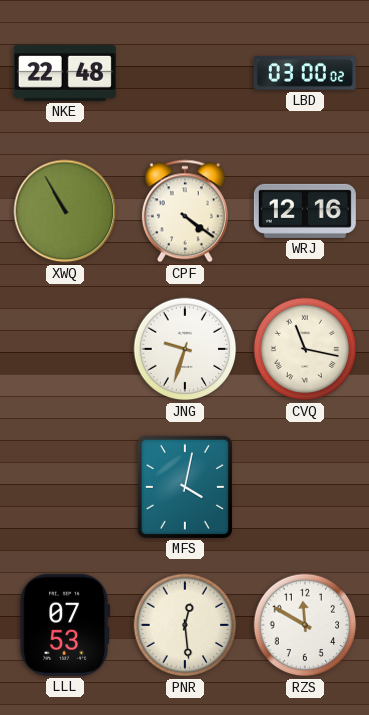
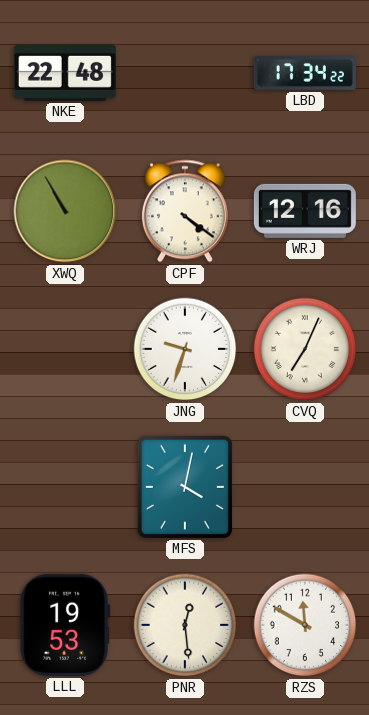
LBD: 03:00 -> 17:34 (305, 74)
CVQ: 11:17 -> 7:04 (305, 349)
LLL: 07:53 -> 19:53 (65, 625)
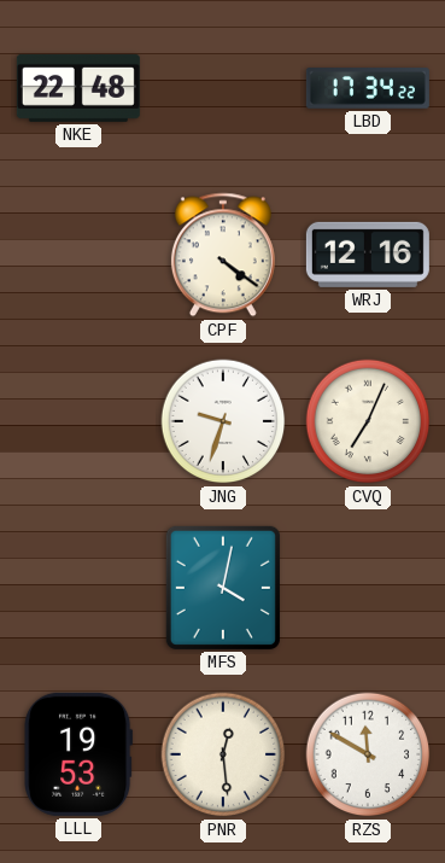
XWQ: 10:55 -> none (65, 211)
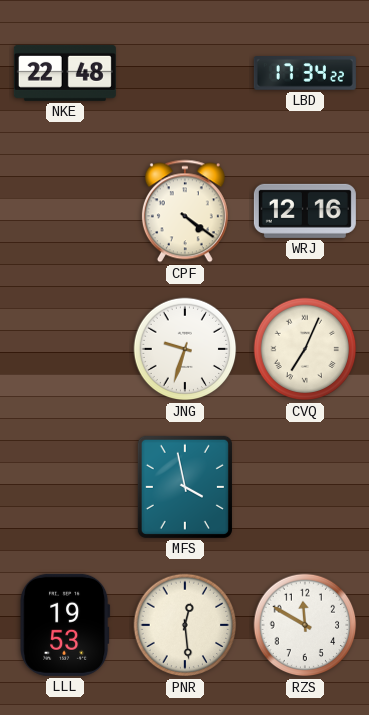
MFS: 4:02 -> 3:58 (185, 487)
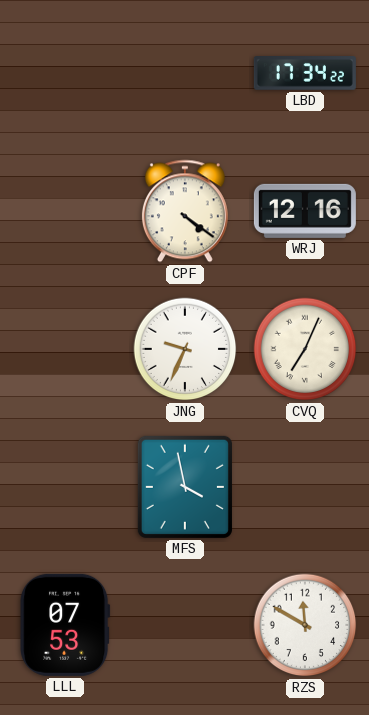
NKE: 22:48 -> none (65, 73)
JNG: 9:33 -> 9:34 (185, 349)
LLL: 19:53 -> 07:53 (65, 625)
PNR: 12:29 -> none (185, 625)
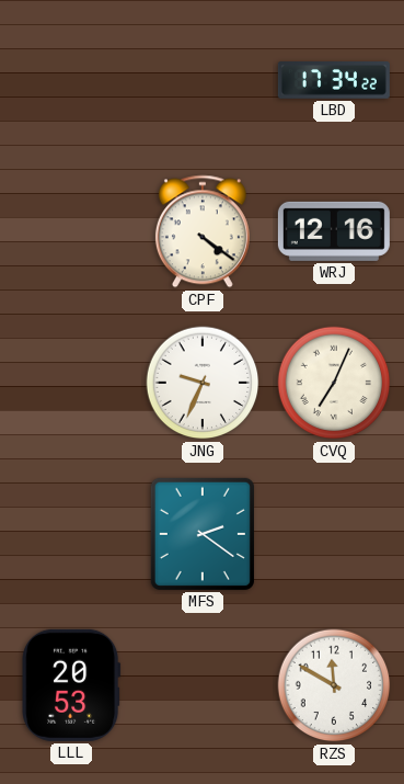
MFS: 3:58 -> 2:21 (203, 534)
LLL: 07:53 -> 20:53 (71, 685)
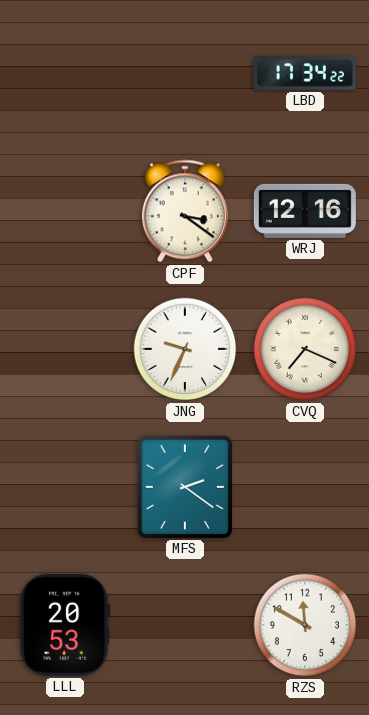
CPF: 4:21 -> 3:21 (185, 211)
CVQ: 7:04 -> 7:19 (305, 349)
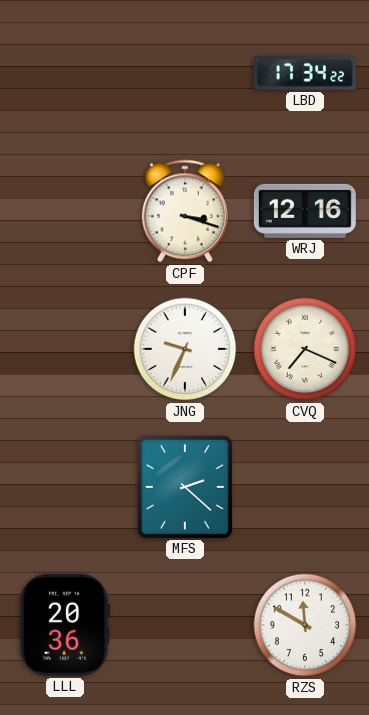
CPF: 3:21 -> 3:18 (185, 211)
MFS: 2:21 -> 2:22 (185, 487)
LLL: 20:53 -> 20:36 (65, 625)
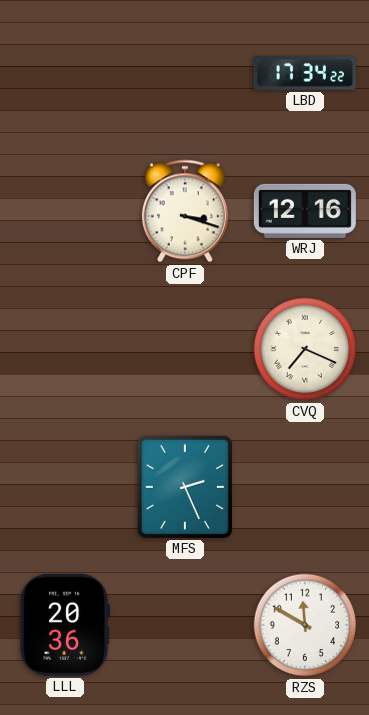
JNG: 9:34 -> none (185, 349)
MFS: 2:22 -> 2:26 (185, 487)
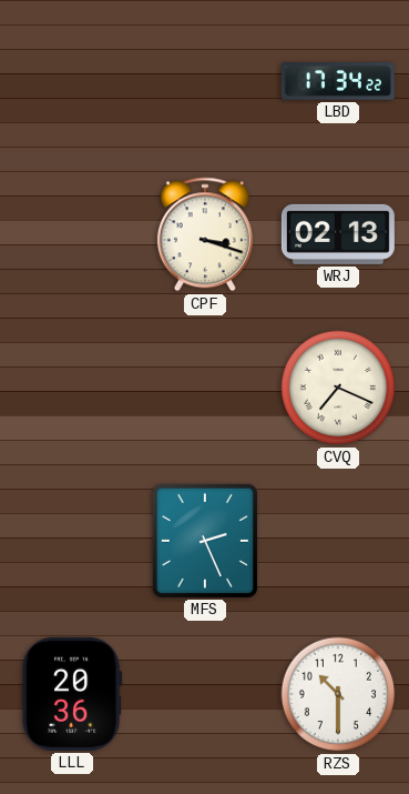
WRJ: 12:16 -> 02:13 (338, 234)
RZS: 11:50 -> 10:30 (338, 694)
